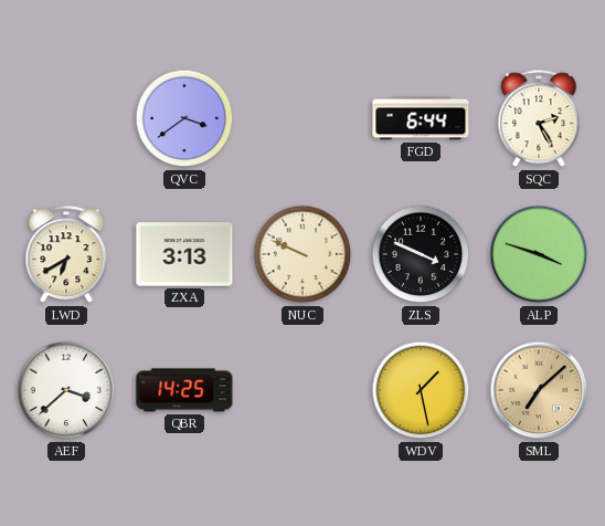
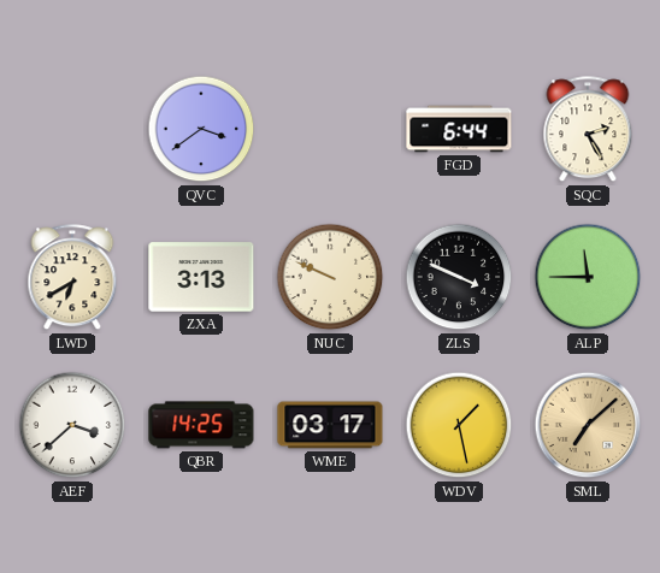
ALP: 3:48 -> 11:45 (588, 277)
WME: none -> 03:17 (330, 425)
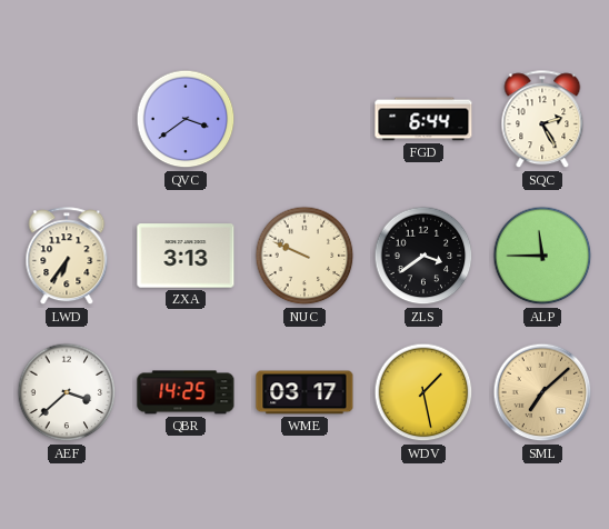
LWD: 6:40 -> 6:36 (67, 257)
ZLS: 3:49 -> 3:39 (423, 256)
